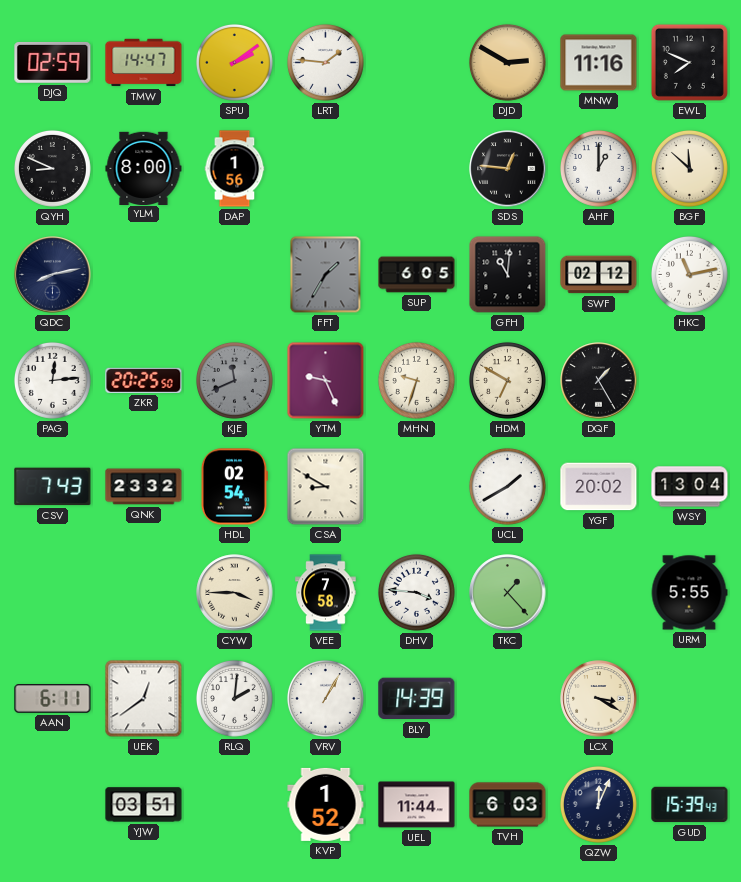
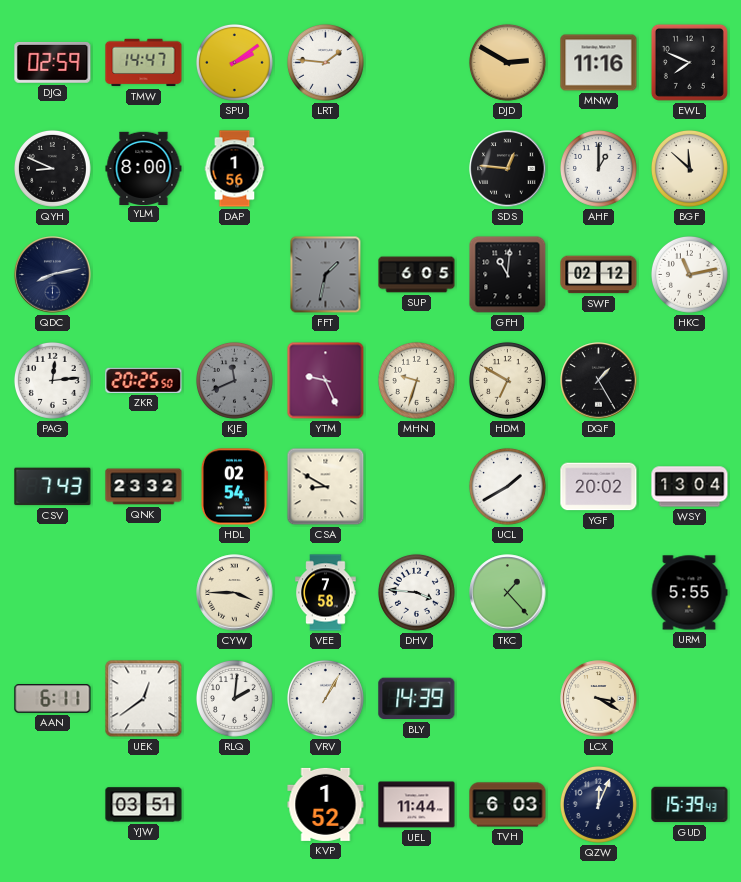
FFT: 1:35 -> 1:32 (326, 275)
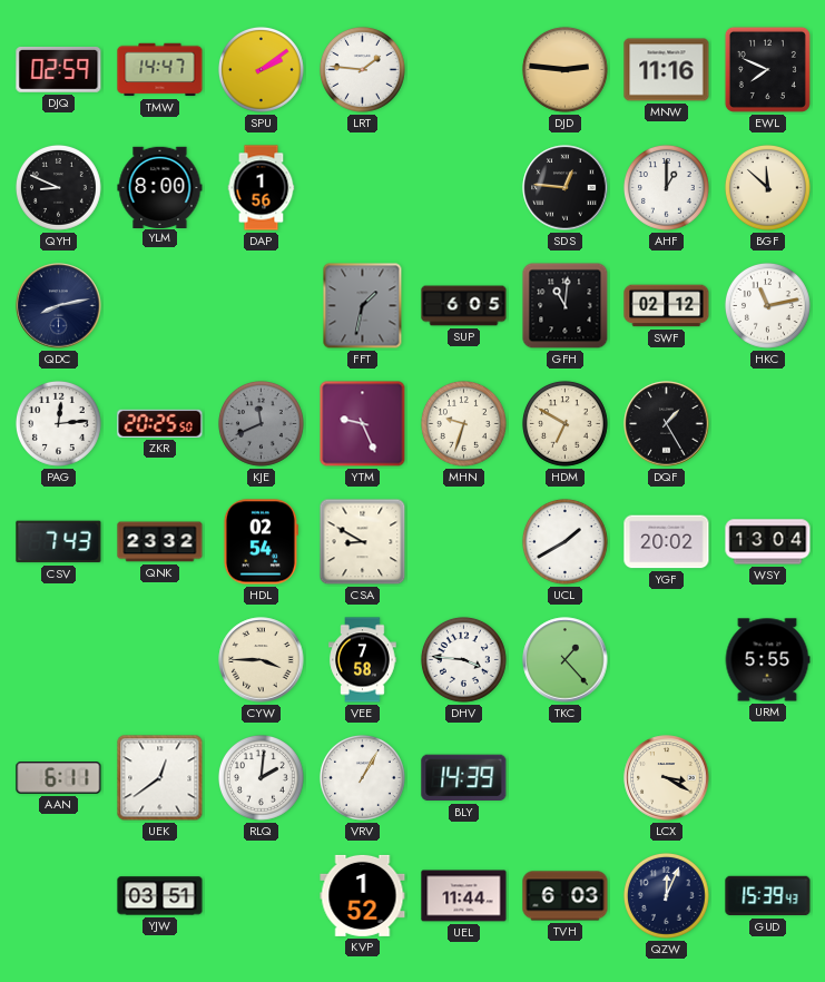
DJD: 2:50 -> 2:46 (564, 69)
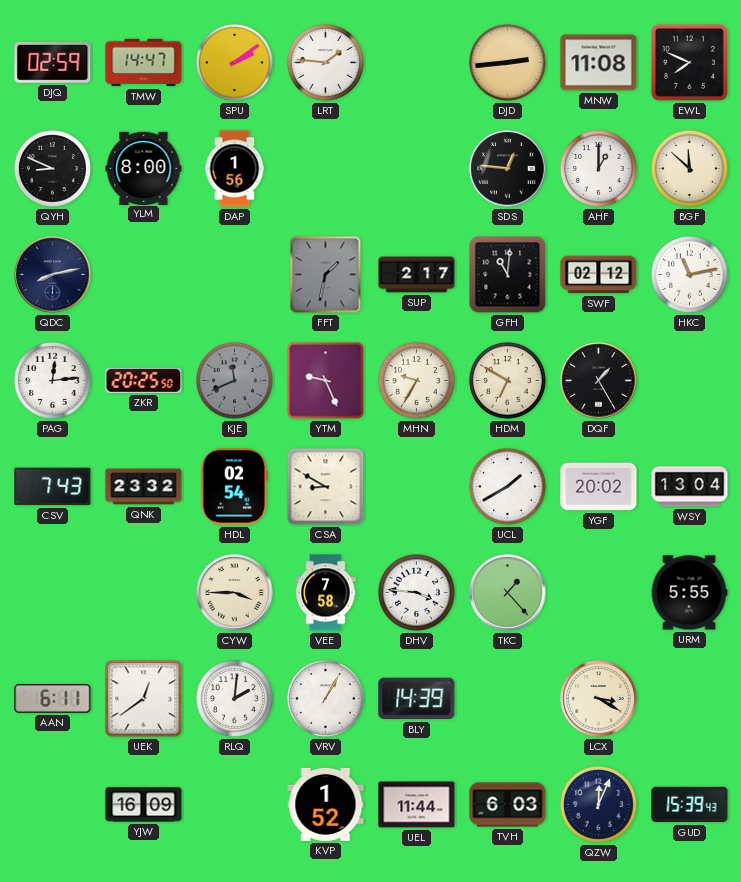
DJD: 2:46 -> 2:44 (507, 62)
MNW: 11:16 -> 11:08 (599, 63)
SUP: 6:05 -> 2:17 (417, 275)
MHN: 9:33 -> 9:35 (416, 380)
YJW: 03:51 -> 16:09 (144, 805)
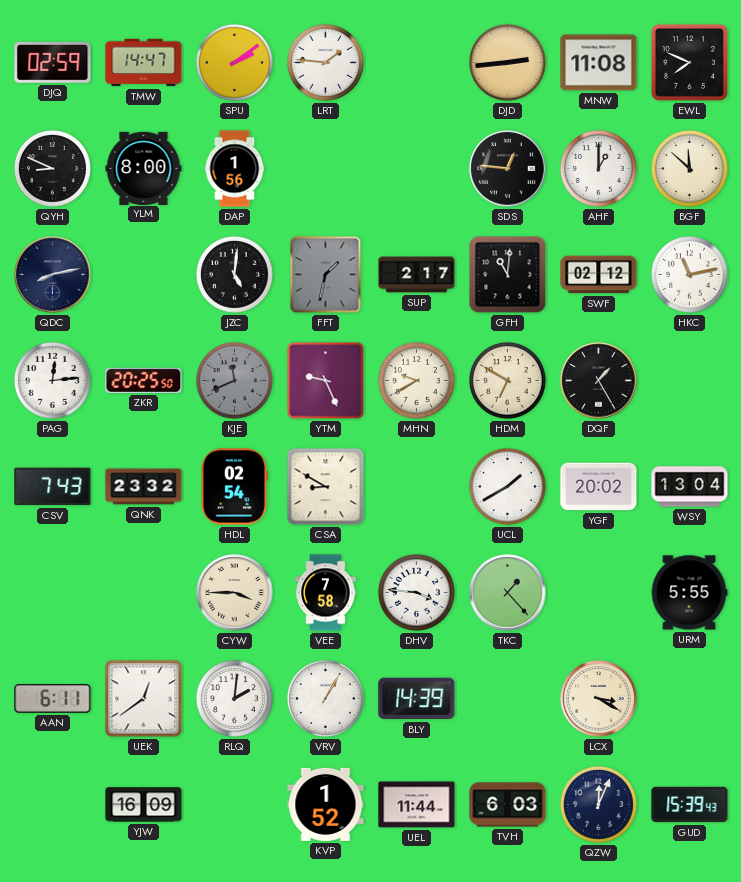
JZC: none -> 5:01 (234, 274)
MHN: 9:35 -> 9:40 (416, 380)
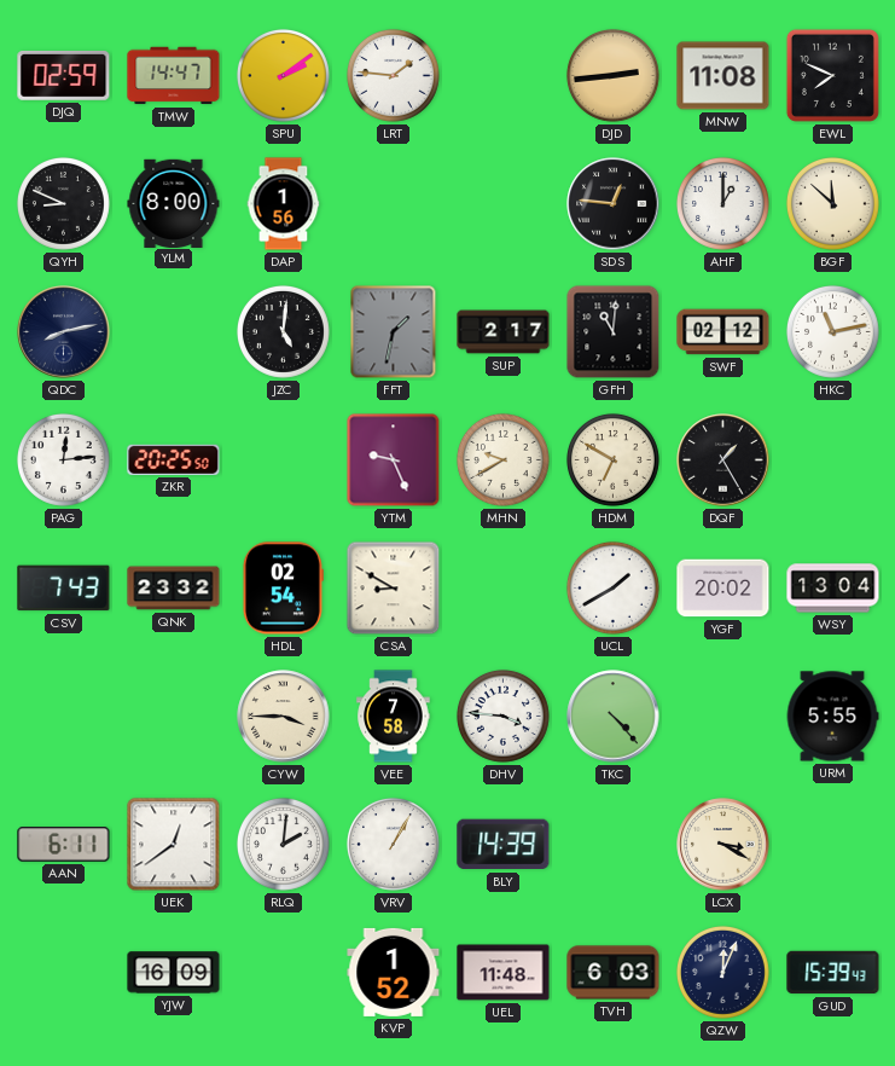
KJE: 11:41 -> none (234, 380)
TKC: 1:23 -> 4:23 (614, 717)
UEL: 11:44 -> 11:48 (504, 973)
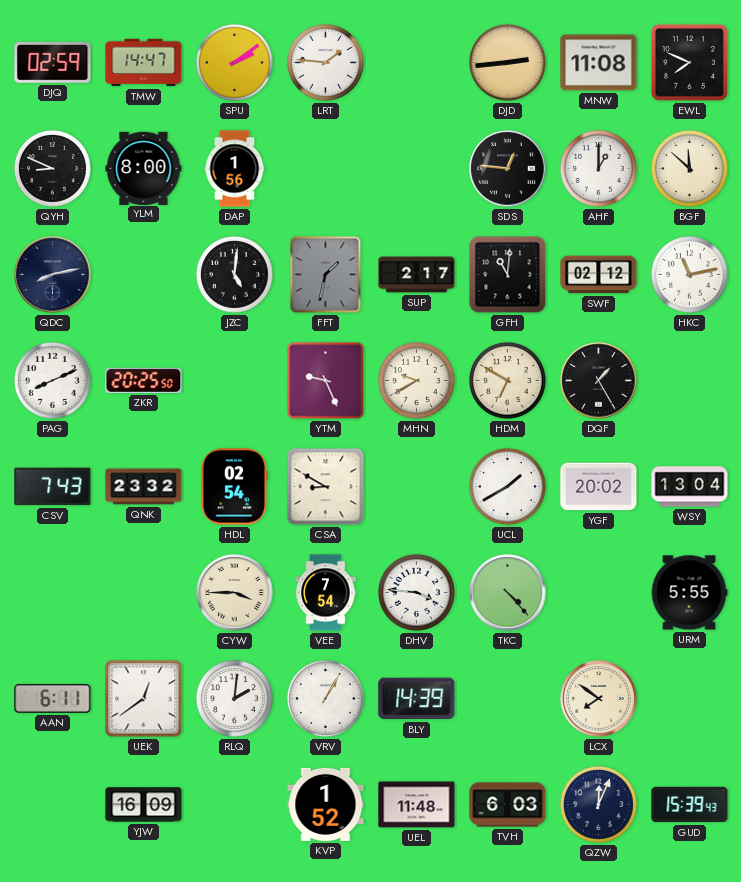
PAG: 12:14 -> 8:11 (52, 380)
VEE: 7:58 -> 7:54 (326, 593)
LCX: 3:20 -> 7:51 (599, 699)
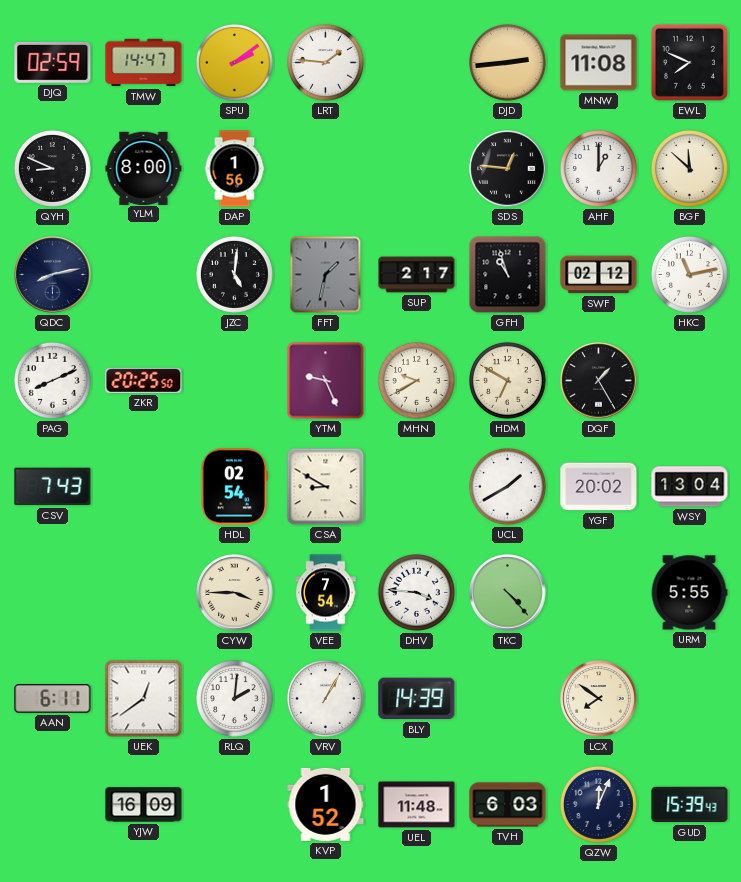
GFH: 11:01 -> 10:57 (508, 275)
QNK: 23:32 -> none (144, 487)
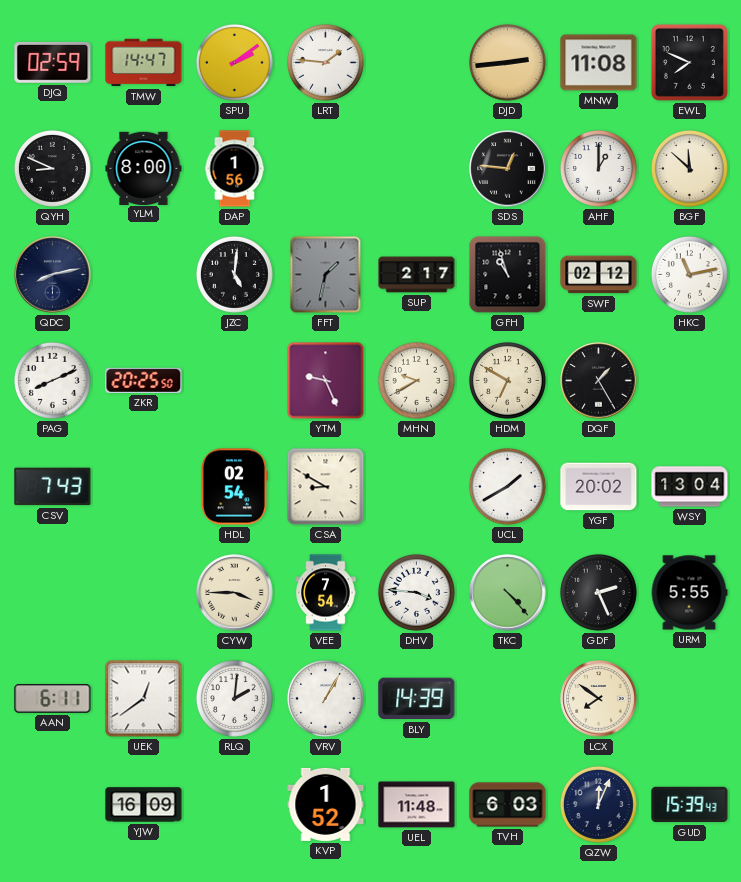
GDF: none -> 2:26 (598, 592)
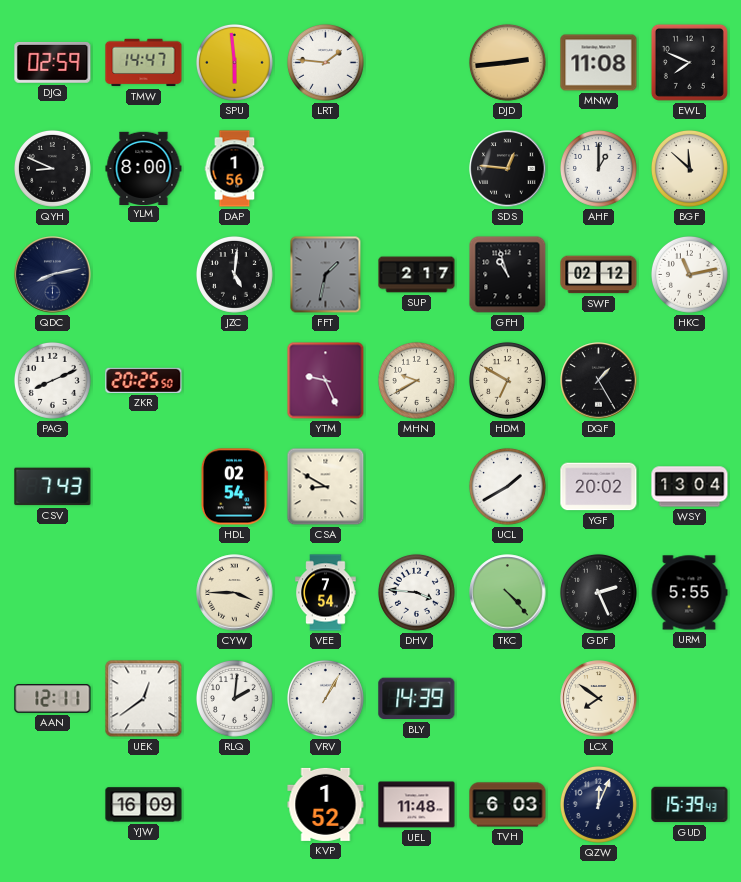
SPU: 2:09 -> 5:59 (234, 62)
AAN: 6:11 -> 12:11 (53, 699)
